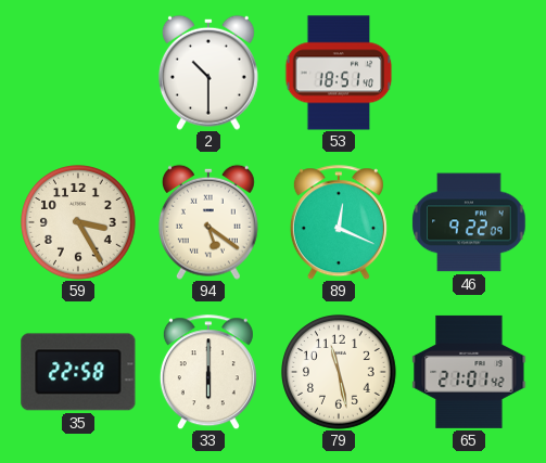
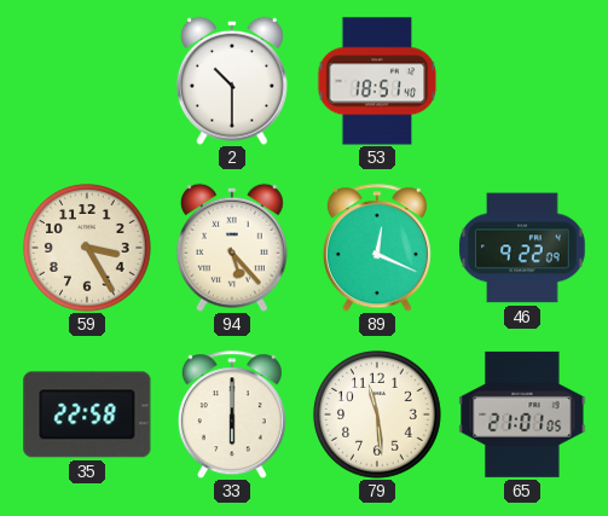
94: 5:21 -> 5:23 (232, 248)
79: 11:28 -> 11:29 (378, 416)
65: 21:01:42 -> 21:01:05 (522, 414)
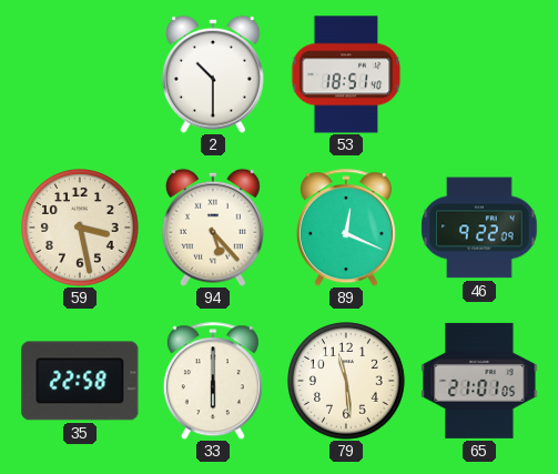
59: 3:25 -> 3:28 (81, 229)
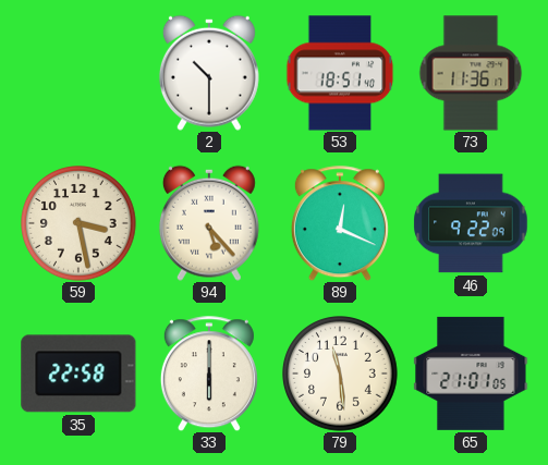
73: none -> 11:36 (471, 73)
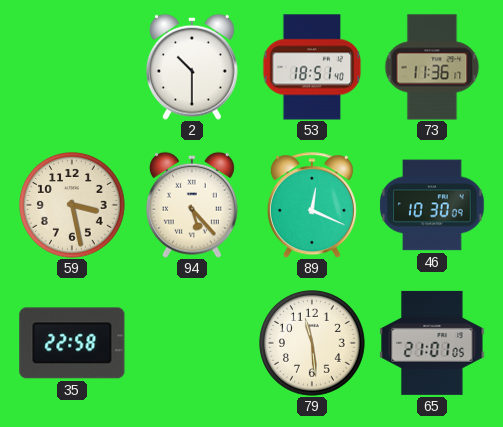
46: 9:22 -> 10:30 (432, 205)
33: 6:00 -> none (209, 374)
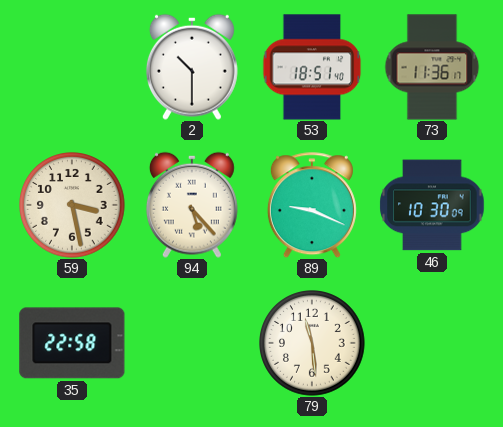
89: 12:19 -> 9:19 (312, 205)
65: 21:01 -> none (432, 343)
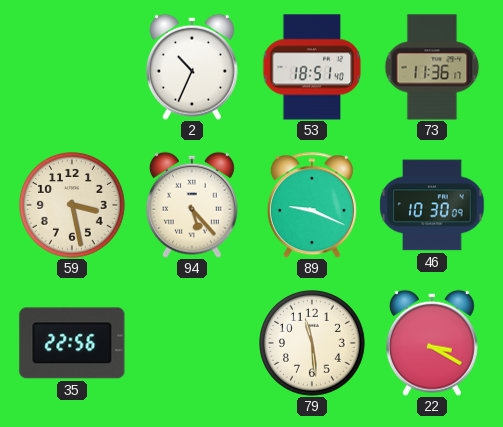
2: 10:30 -> 10:34 (192, 67)
35: 22:58 -> 22:56 (72, 343)
22: none -> 3:20 (432, 343)
